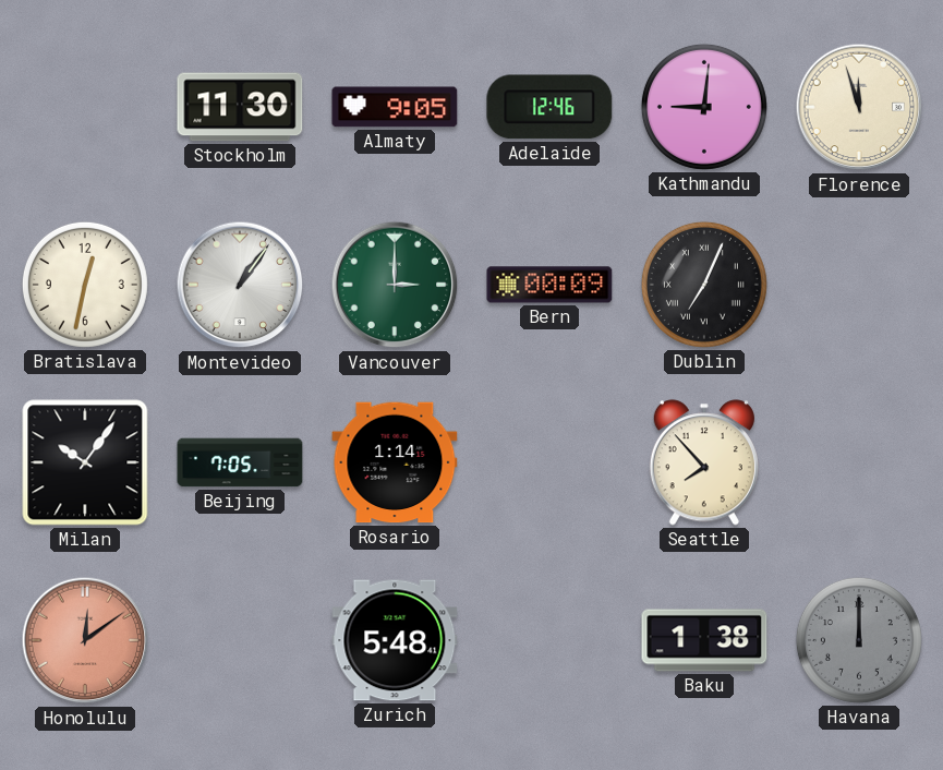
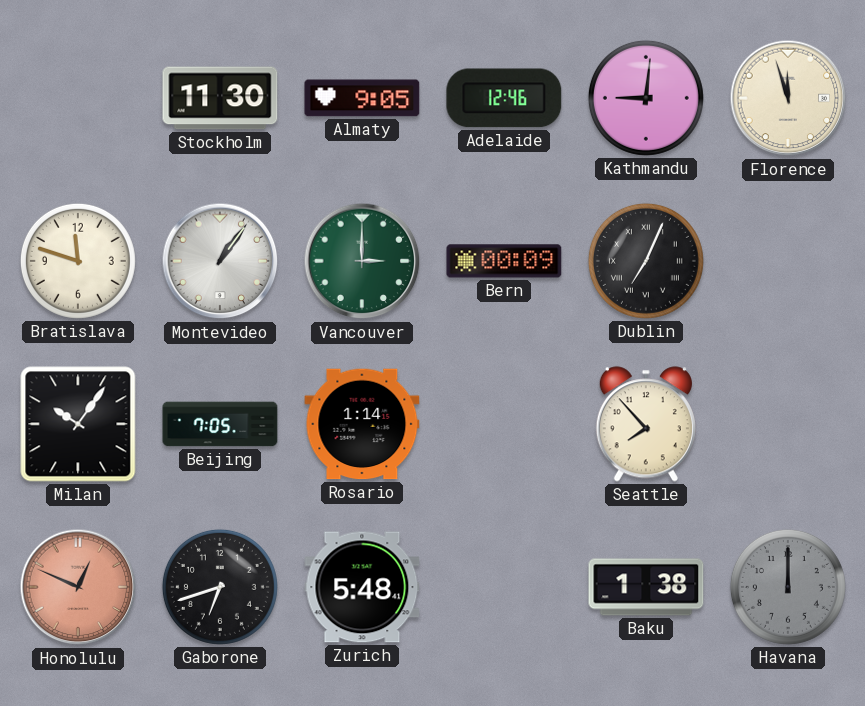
Bratislava: 12:32 -> 11:48 (78, 261)
Honolulu: 12:09 -> 12:49 (78, 587)
Gaborone: none -> 6:42 (220, 587)
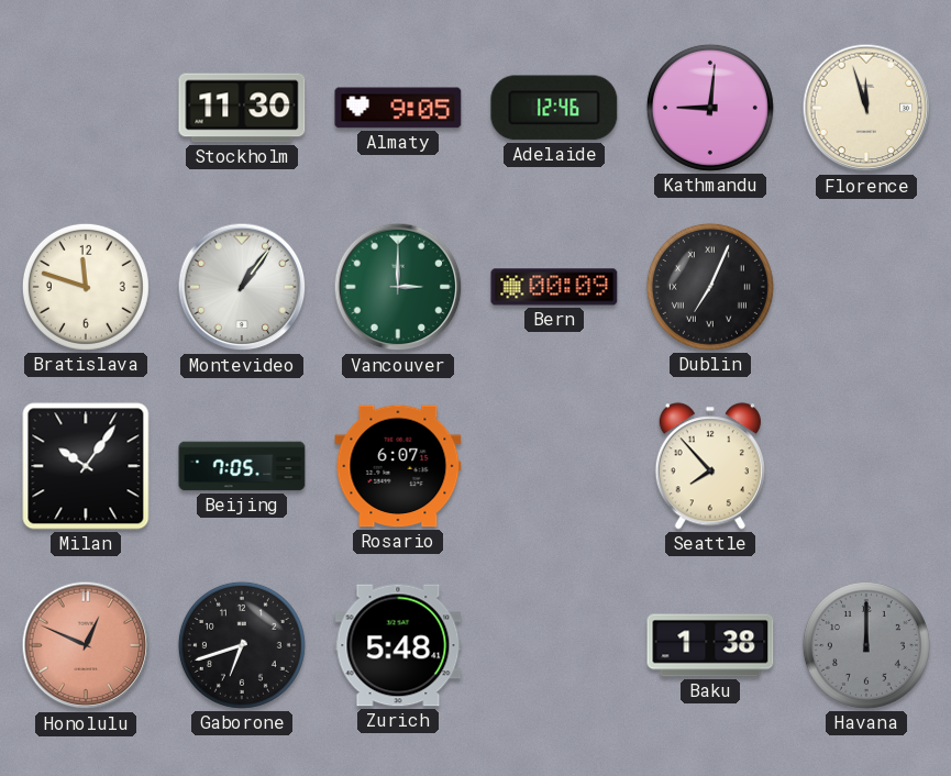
Rosario: 1:14 -> 6:07 (398, 466)
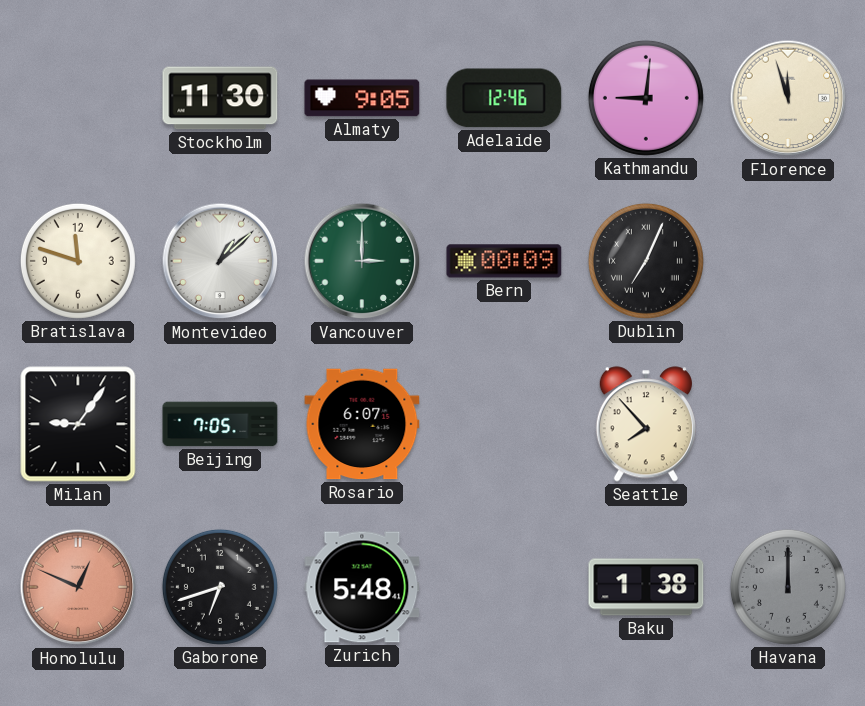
Montevideo: 1:06 -> 1:08 (220, 261)
Milan: 10:06 -> 9:06 (78, 424)
